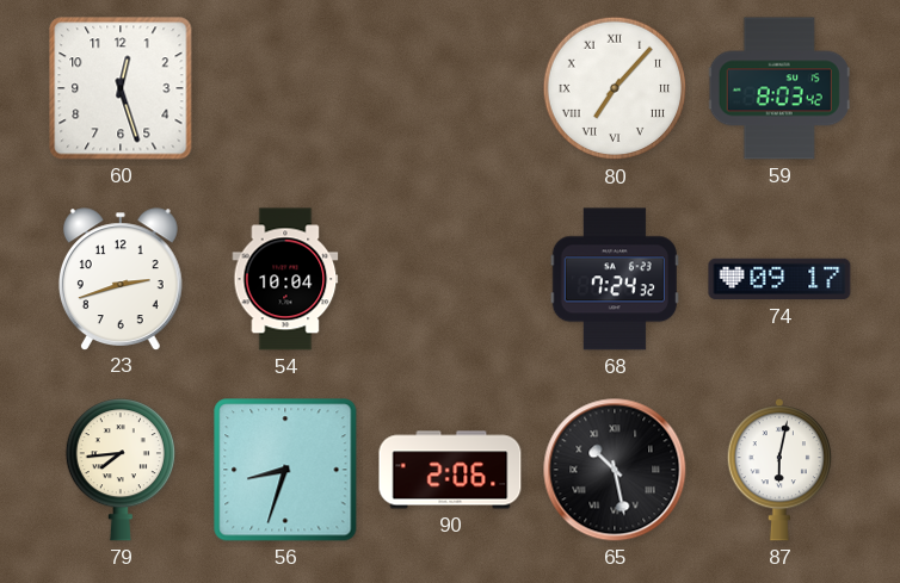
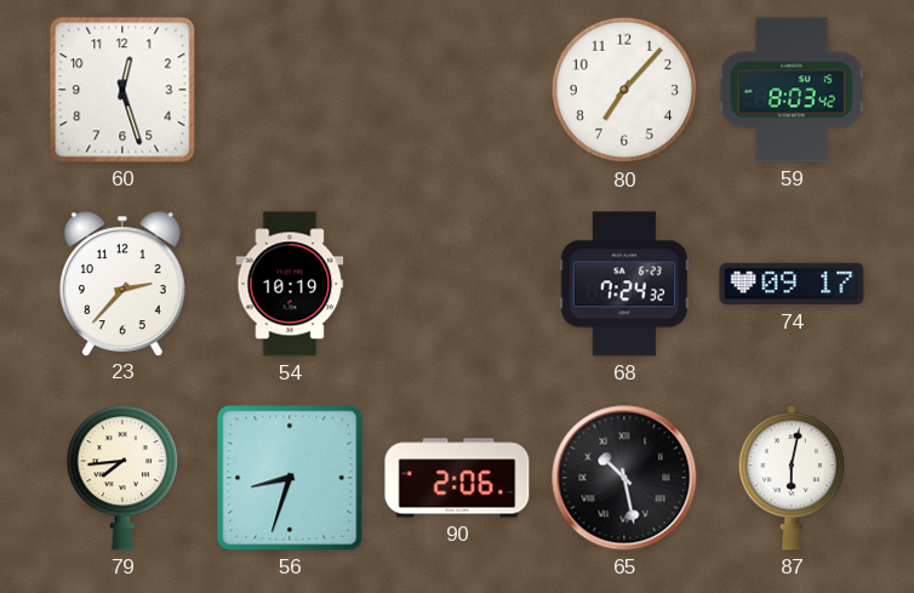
80 numerals: Roman -> Arabic (624, 90)
23: 2:42 -> 2:37 (122, 284)
54: 10:04 -> 10:19 (290, 284)
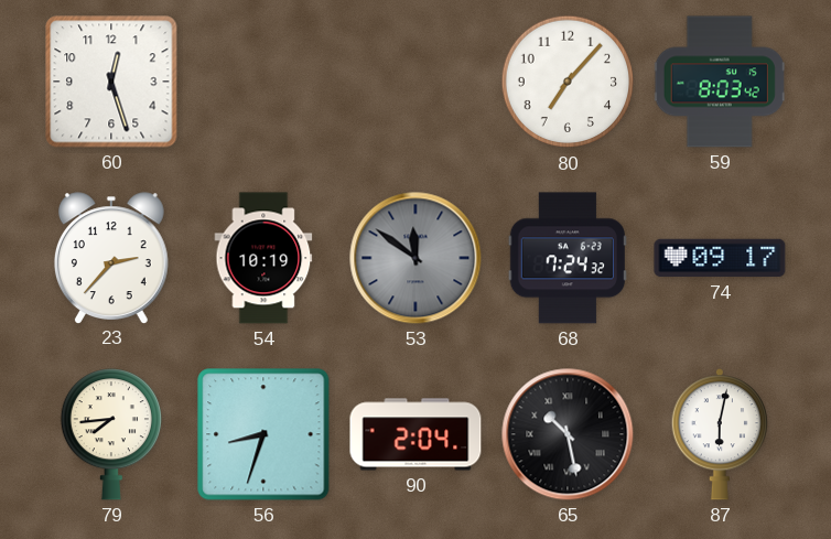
53: none -> 11:51 (415, 258)
90: 2:06 -> 2:04 (415, 434)
